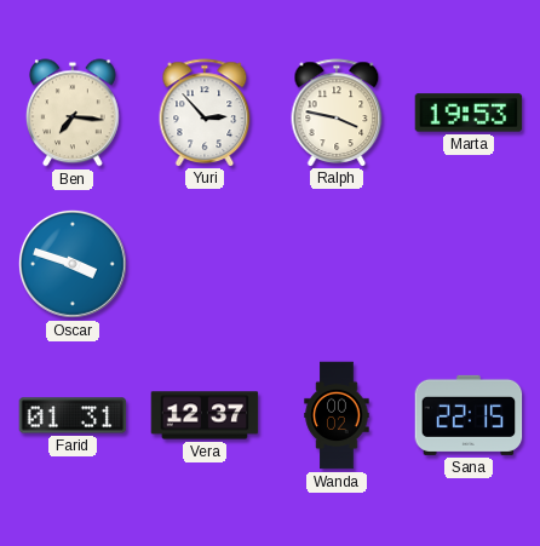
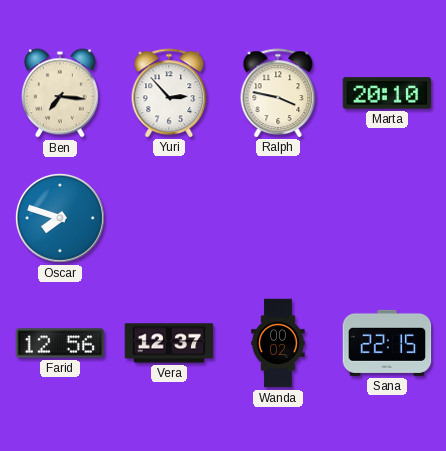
Marta: 19:53 -> 20:10 (387, 93)
Oscar: 3:48 -> 7:48 (60, 218)
Farid: 01:31 -> 12:56 (60, 343)
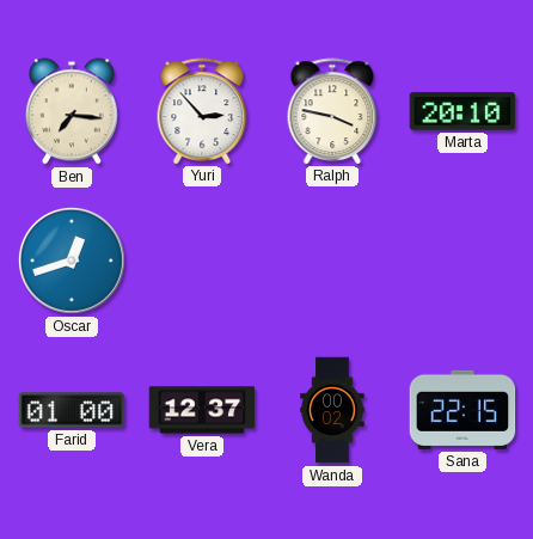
Oscar: 7:48 -> 12:42 (72, 261)
Farid: 12:56 -> 01:00 (72, 410)
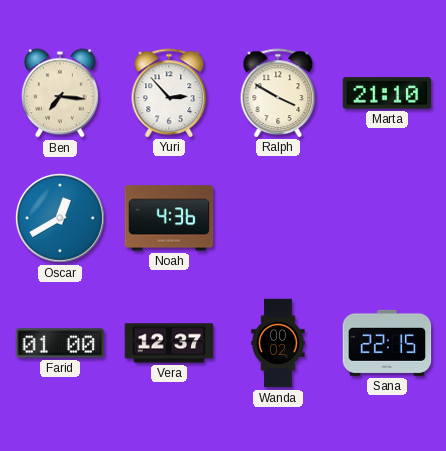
Ralph: 3:47 -> 3:50 (278, 93)
Marta: 20:10 -> 21:10 (387, 93)
Oscar: 12:42 -> 12:40 (60, 218)
Noah: none -> 4:36 (169, 218)
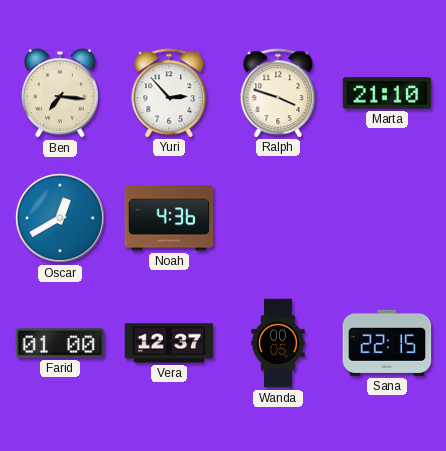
Ralph: 3:50 -> 3:48 (278, 93)
Wanda: 00:02 -> 00:05 (278, 343)
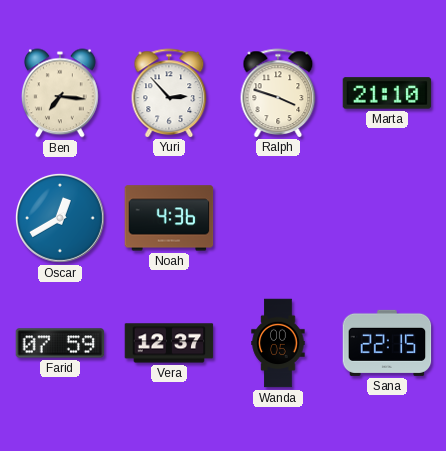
Farid: 01:00 -> 07:59 (60, 343)
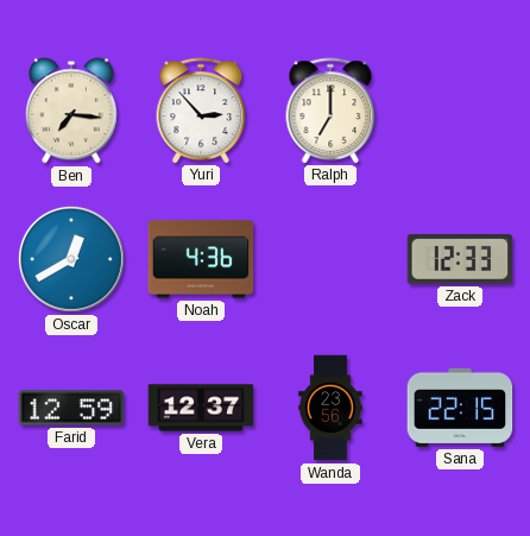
Ralph: 3:48 -> 7:00 (330, 111)
Marta: 21:10 -> none (387, 93)
Zack: none -> 12:33 (460, 260)
Farid: 07:59 -> 12:59 (71, 408)
Wanda: 00:05 -> 23:56 (330, 408)
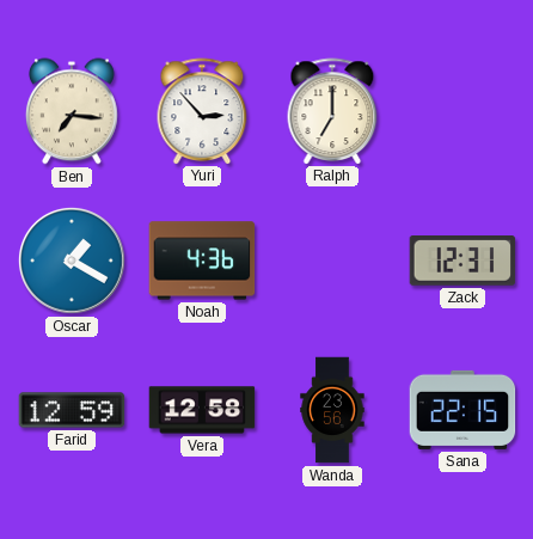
Oscar: 12:40 -> 1:20 (72, 261)
Zack: 12:33 -> 12:31 (462, 262)
Vera: 12:37 -> 12:58 (202, 410)
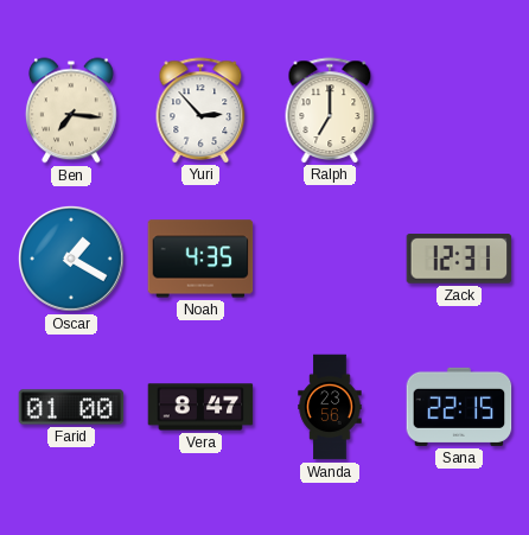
Noah: 4:36 -> 4:35 (200, 259)
Farid: 12:59 -> 01:00 (71, 407)
Vera: 12:58 -> 8:47 (200, 407)
